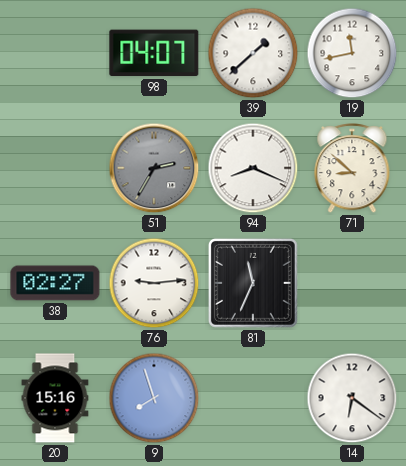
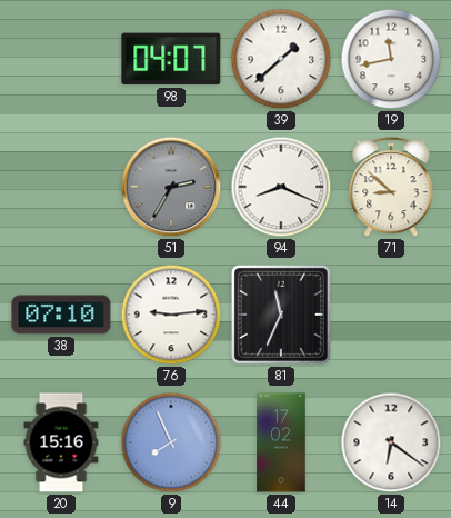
38: 02:27 -> 07:10 (61, 315)
9: 7:57 -> 7:56 (171, 442)
44: none -> 17:02 (281, 442)
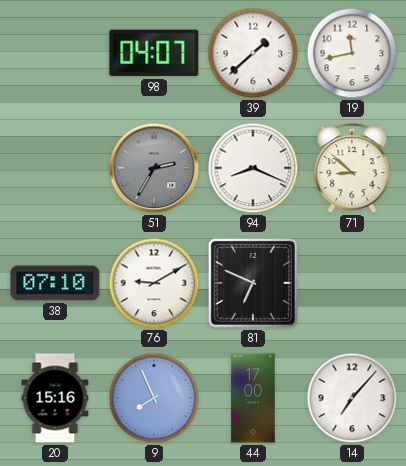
76: 9:14 -> 9:10 (154, 283)
81: 11:34 -> 6:49 (253, 283)
44: 17:02 -> 17:00 (253, 398)
14: 6:21 -> 7:07 (352, 398)
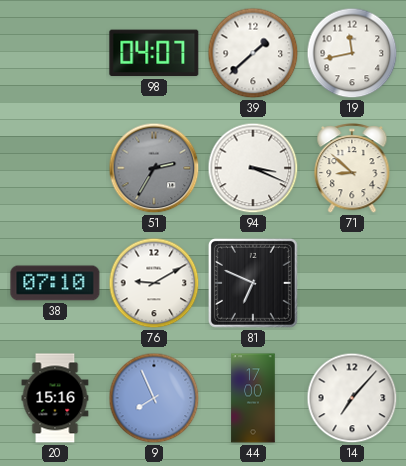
94: 8:19 -> 3:19 (253, 168)
